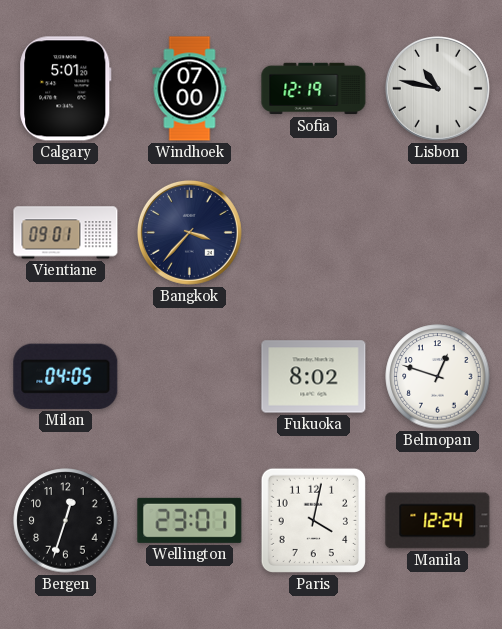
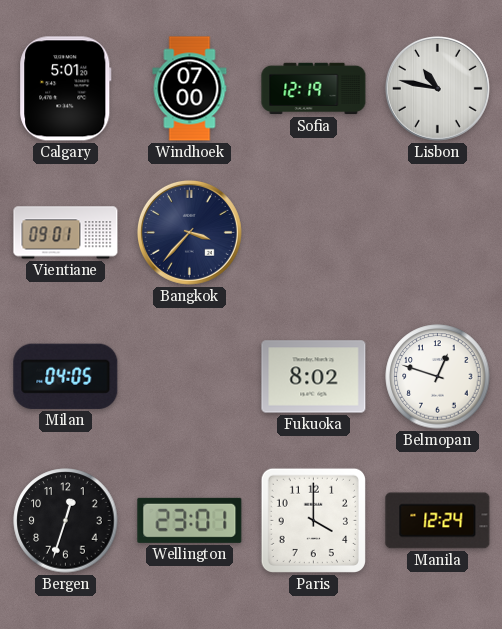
Paris: 4:02 -> 4:00 (313, 520)
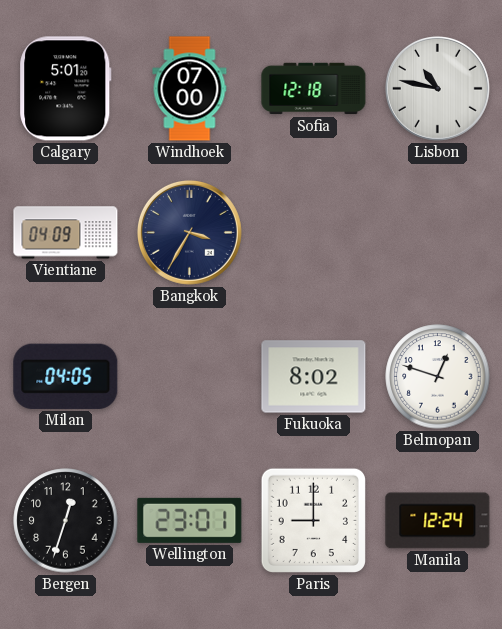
Sofia: 12:19 -> 12:18 (314, 89)
Vientiane: 09:01 -> 04:09 (66, 233)
Bangkok: 3:37 -> 3:35 (189, 232)
Paris: 4:00 -> 9:00 (313, 520)
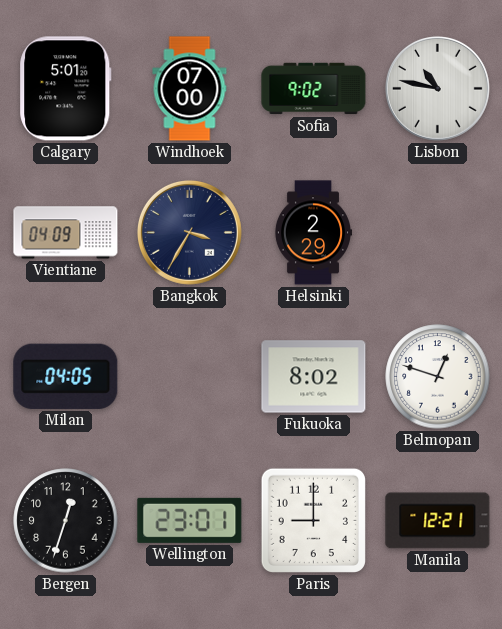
Sofia: 12:18 -> 9:02 (314, 89)
Helsinki: none -> 2:29 (312, 233)
Manila: 12:24 -> 12:21 (438, 521)
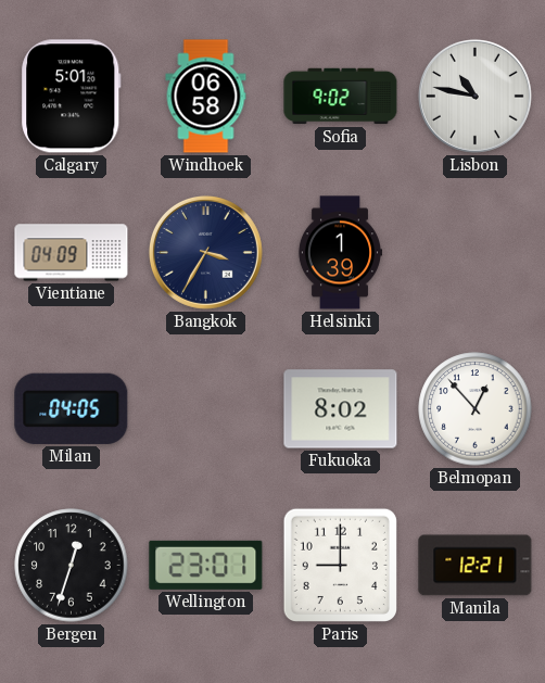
Windhoek: 07:00 -> 06:58 (206, 97)
Helsinki: 2:29 -> 1:39 (339, 253)
Belmopan: 12:48 -> 12:53 (476, 409)
